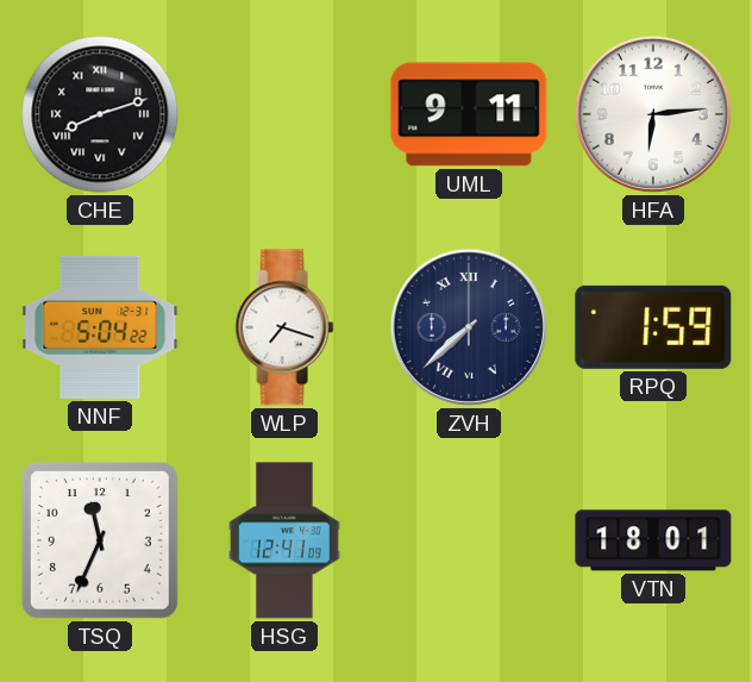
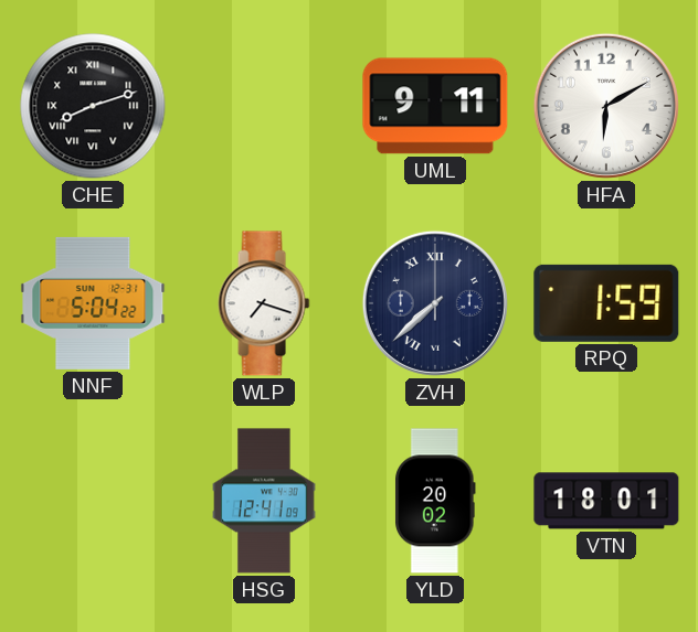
HFA: 6:14 -> 6:10 (606, 106)
TSQ: 11:34 -> none (100, 540)
YLD: none -> 20:02 (436, 501)
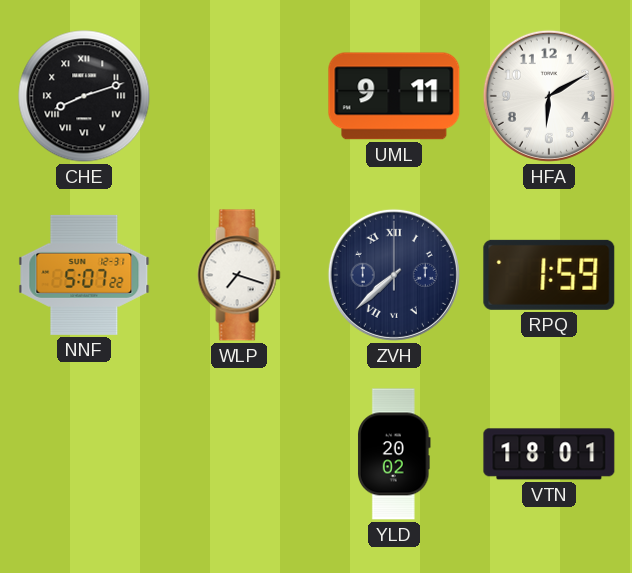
NNF: 5:04 -> 5:07 (84, 275)
HSG: 12:41 -> none (264, 501)
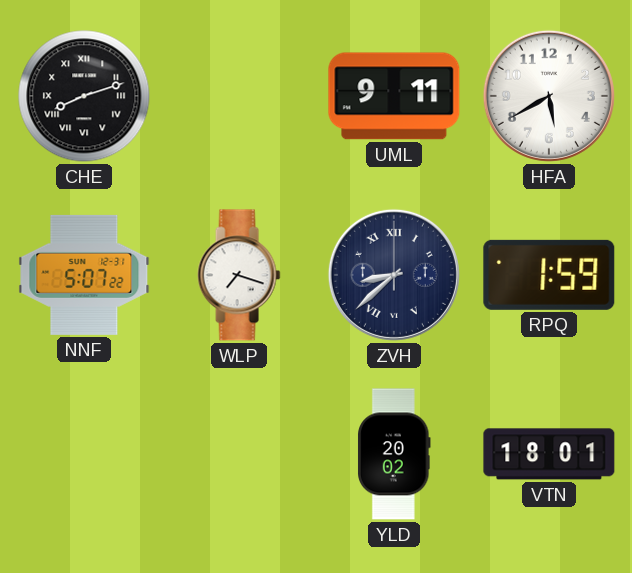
HFA: 6:10 -> 5:40 (549, 96)
ZVH: 7:38 -> 8:38 (394, 275)
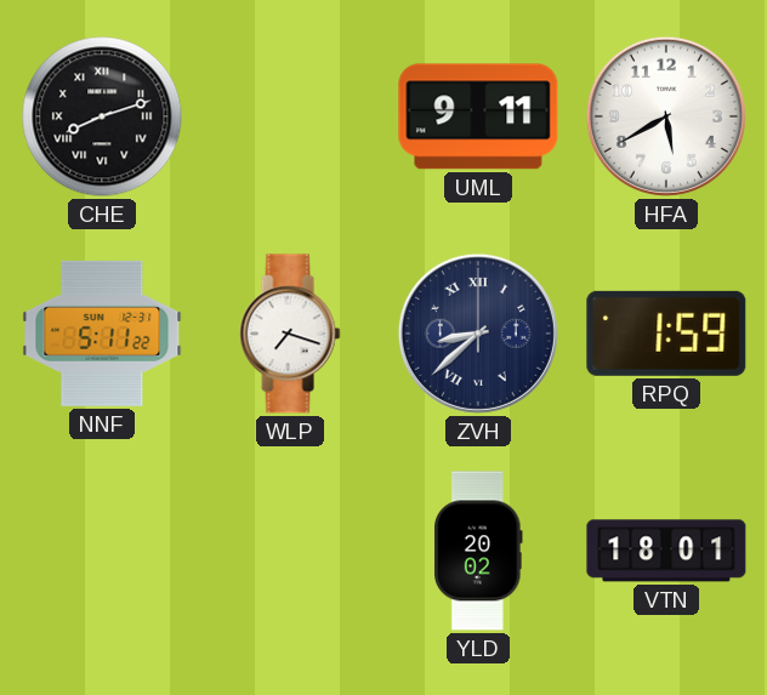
NNF: 5:07 -> 5:11 (102, 334)
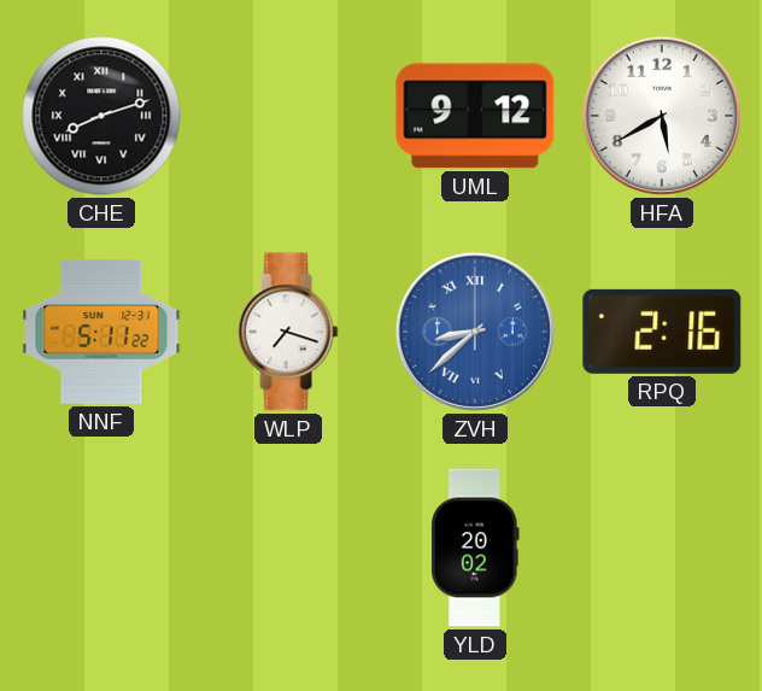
UML: 9:11 -> 9:12 (475, 116)
ZVH dial: navy -> blue (475, 332)
RPQ: 1:59 -> 2:16 (662, 332)
VTN: 18:01 -> none (666, 551)
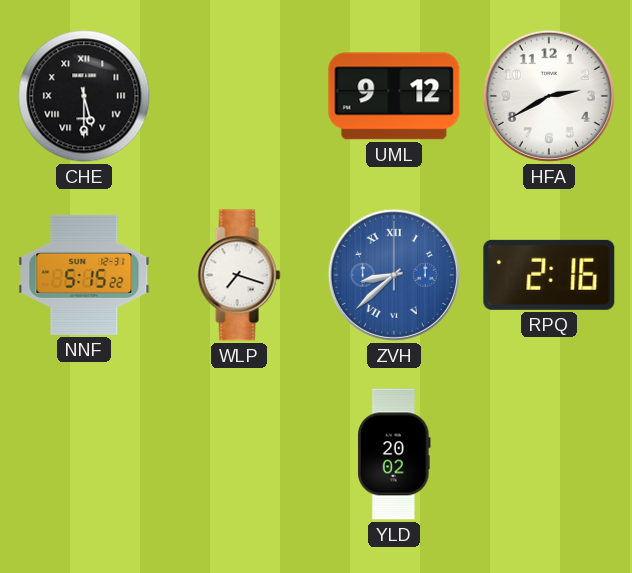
CHE: 8:12 -> 5:30 (84, 96)
HFA: 5:40 -> 2:40 (549, 96)
NNF: 5:11 -> 5:15 (84, 275)
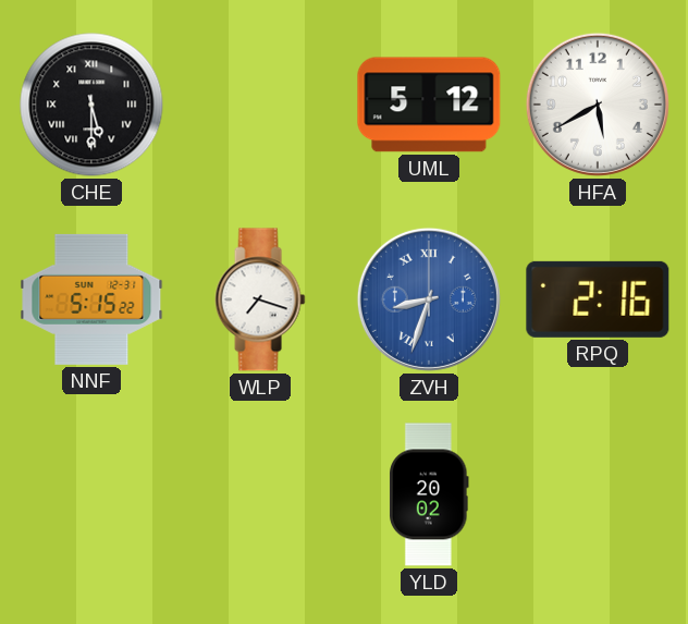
UML: 9:12 -> 5:12 (429, 105)
HFA: 2:40 -> 5:40 (598, 105)
ZVH: 8:38 -> 8:33 (429, 299)
